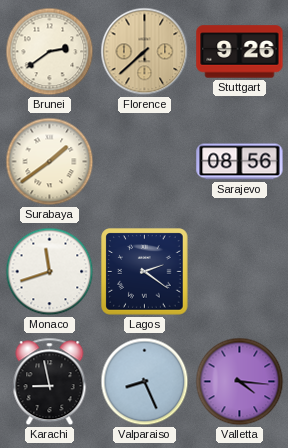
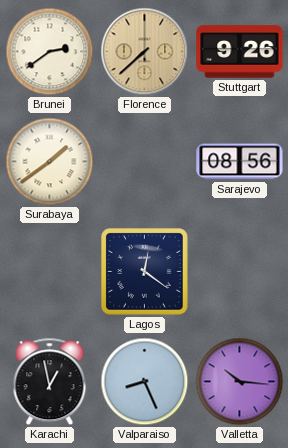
Monaco: 11:42 -> none (50, 272)
Lagos: 2:21 -> 12:21 (145, 272)
Karachi: 8:58 -> 12:58 (50, 382)
Valletta: 4:16 -> 10:16 (240, 382)
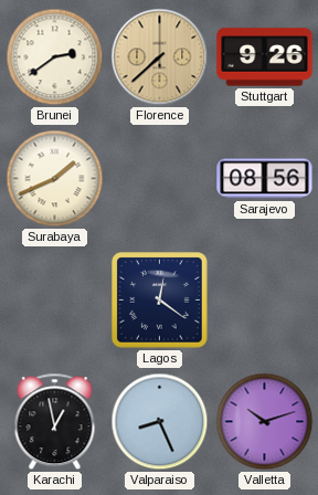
Surabaya: 1:39 -> 1:41 (55, 179)
Valletta: 10:16 -> 10:12 (265, 422)
